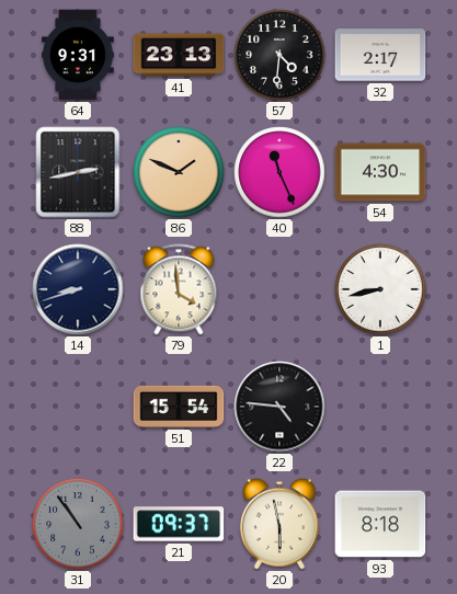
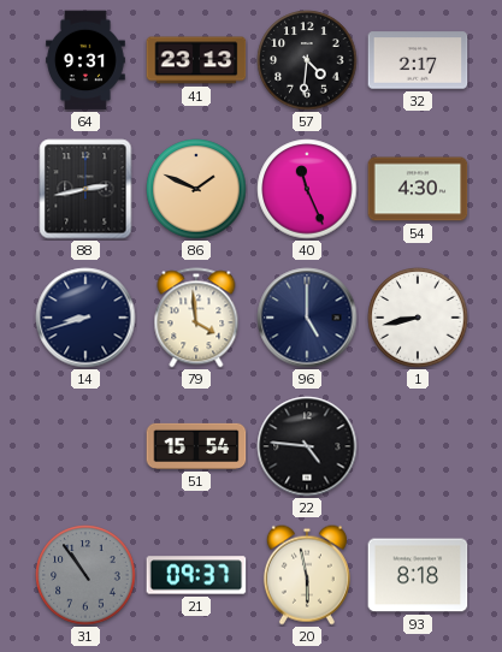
96: none -> 5:00 (307, 318)
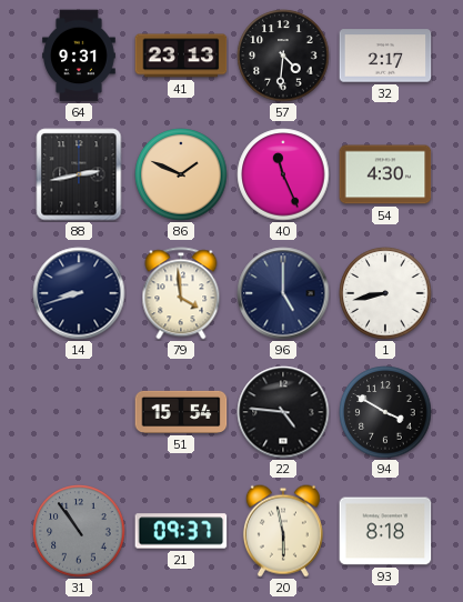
94: none -> 3:50 (385, 412)
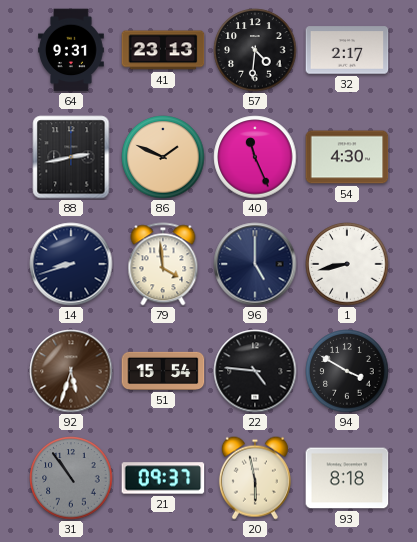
92: none -> 5:33 (71, 371)
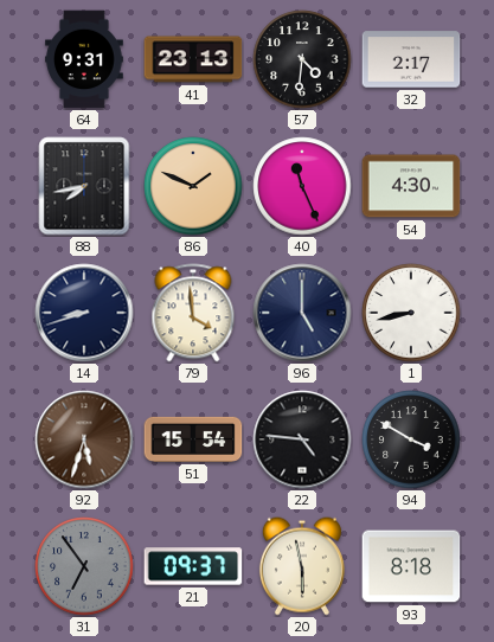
88: 2:43 -> 7:43 (84, 186)
31: 10:54 -> 6:54 (84, 566)
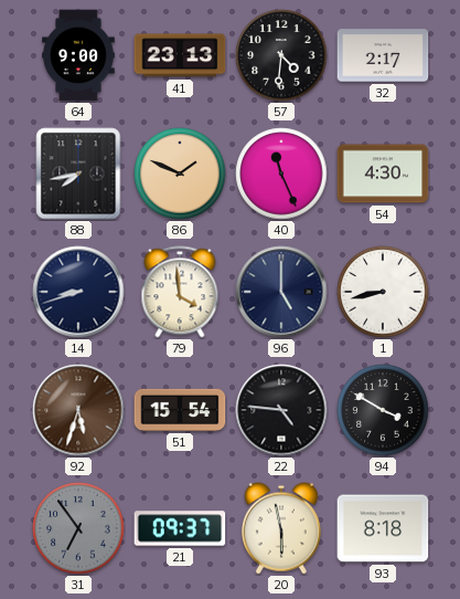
64: 9:31 -> 9:00 (78, 55)
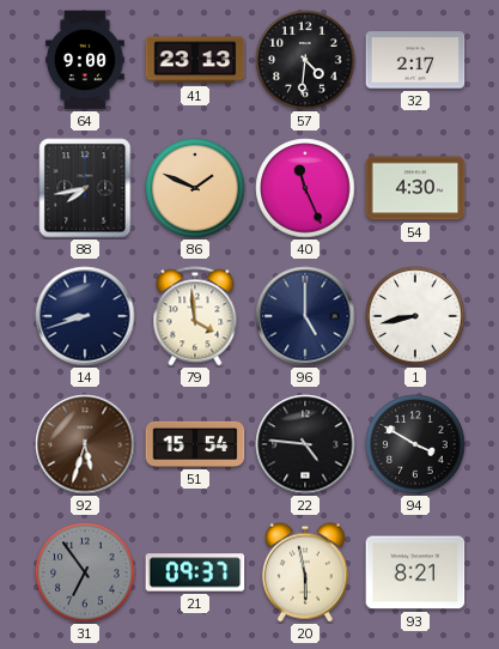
93: 8:18 -> 8:21 (415, 572)
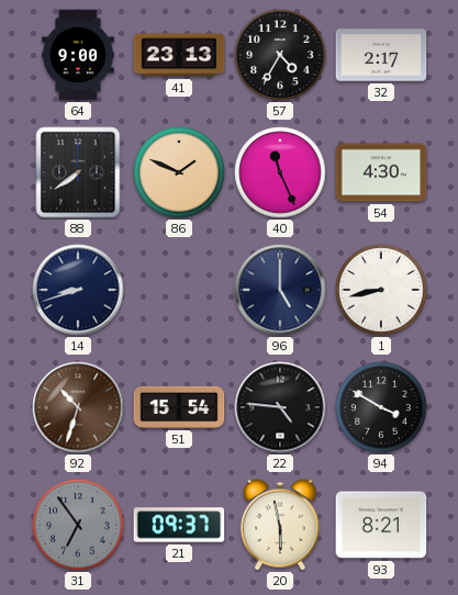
57: 4:31 -> 4:35 (280, 55)
88: 7:43 -> 7:39 (78, 172)
79: 3:59 -> none (195, 316)
92: 5:33 -> 10:33 (78, 407)
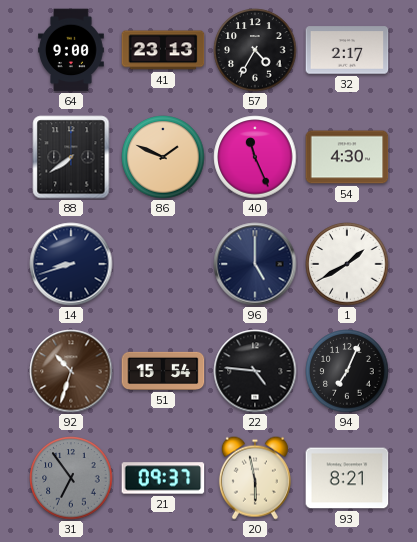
1: 8:43 -> 1:40 (347, 264)
94: 3:50 -> 7:04 (347, 371)
